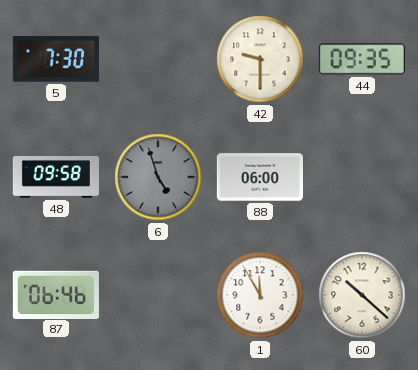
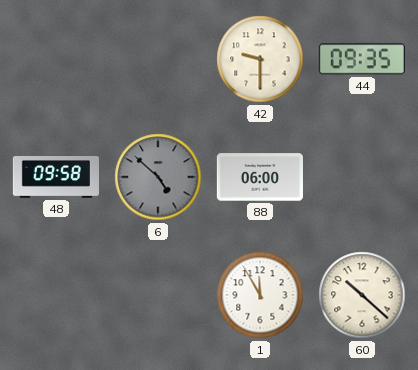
5: 7:30 -> none (56, 59)
6: 4:57 -> 4:52 (158, 177)
87: 06:46 -> none (56, 294)
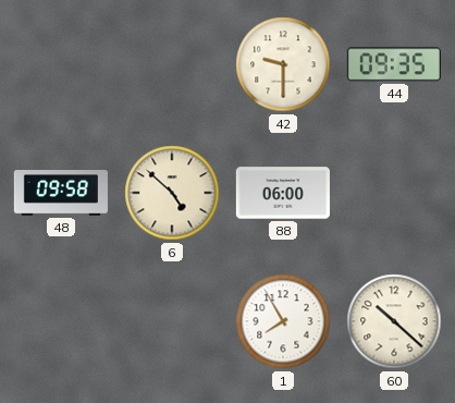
6 dial: grey -> cream (172, 193)
1: 11:55 -> 7:55 (283, 321)
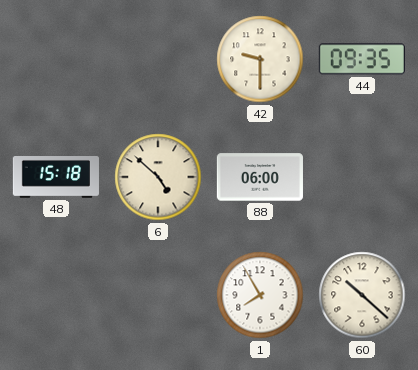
48: 09:58 -> 15:18 (56, 178)
